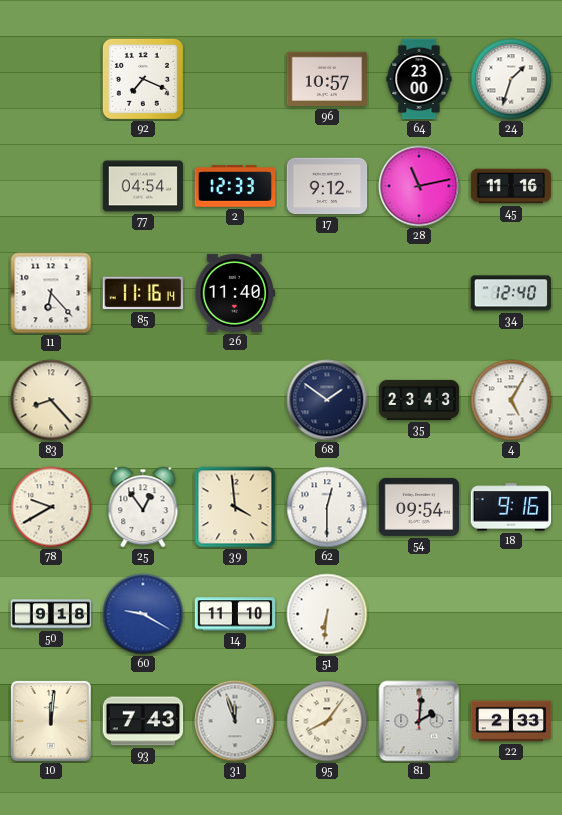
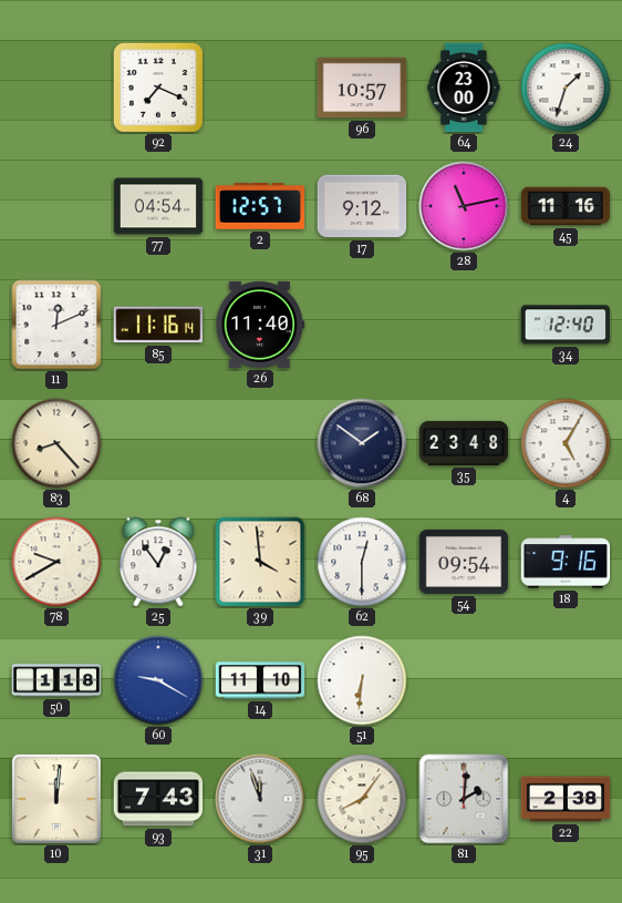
2: 12:33 -> 12:57 (260, 206)
11: 6:23 -> 12:11 (56, 325)
35: 23:43 -> 23:48 (464, 443)
50: 9:18 -> 1:18 (56, 680)
22: 2:33 -> 2:38 (566, 799)
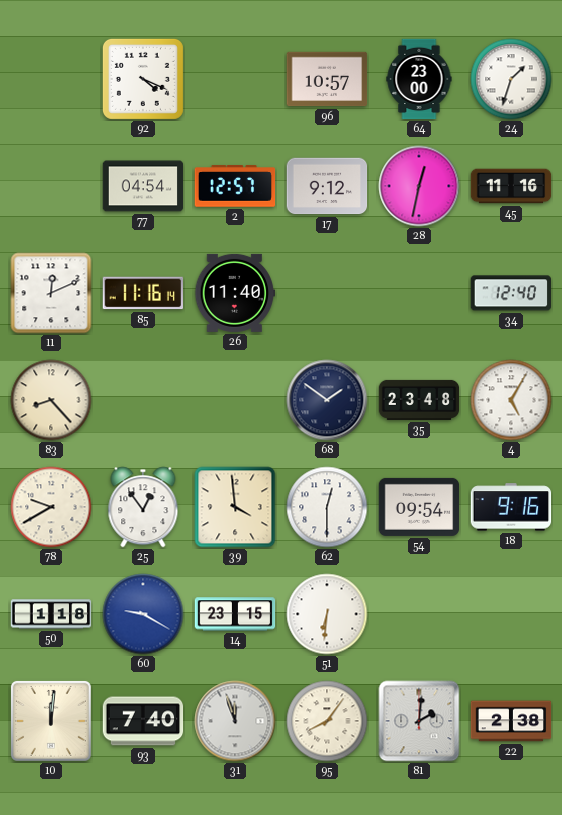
92: 7:19 -> 4:19 (143, 79)
28: 11:13 -> 12:32 (419, 186)
14: 11:10 -> 23:15 (235, 614)
93: 7:43 -> 7:40 (143, 721)
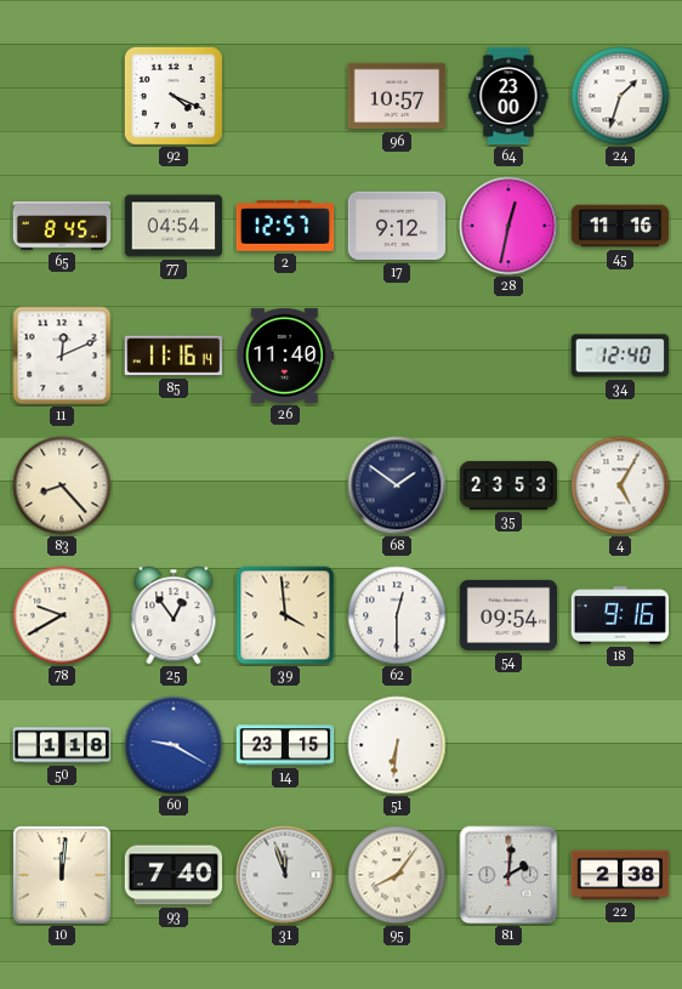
65: none -> 8:45 (62, 227)
35: 23:48 -> 23:53 (508, 485)
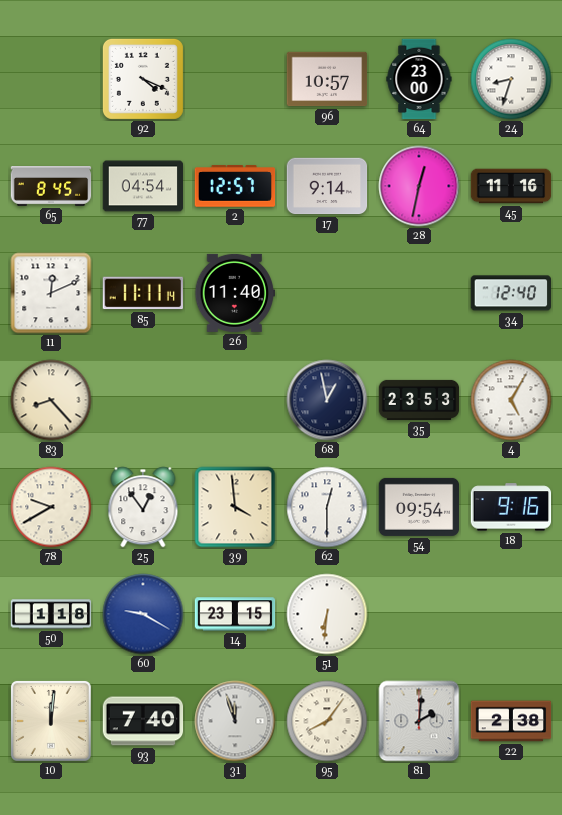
24: 1:33 -> 8:33 (511, 79)
17: 9:12 -> 9:14 (327, 186)
85: 11:16 -> 11:11 (142, 293)
68: 1:51 -> 12:58 (327, 400)
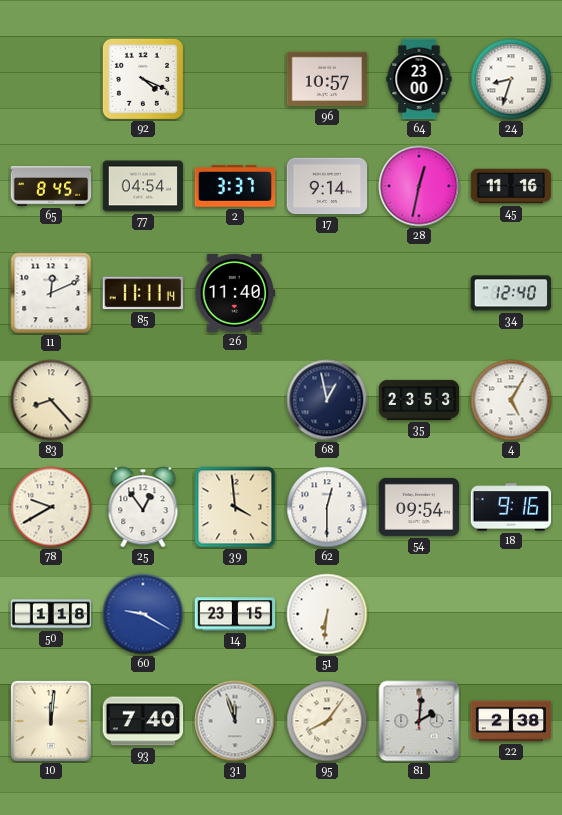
2: 12:57 -> 3:37 (235, 186)
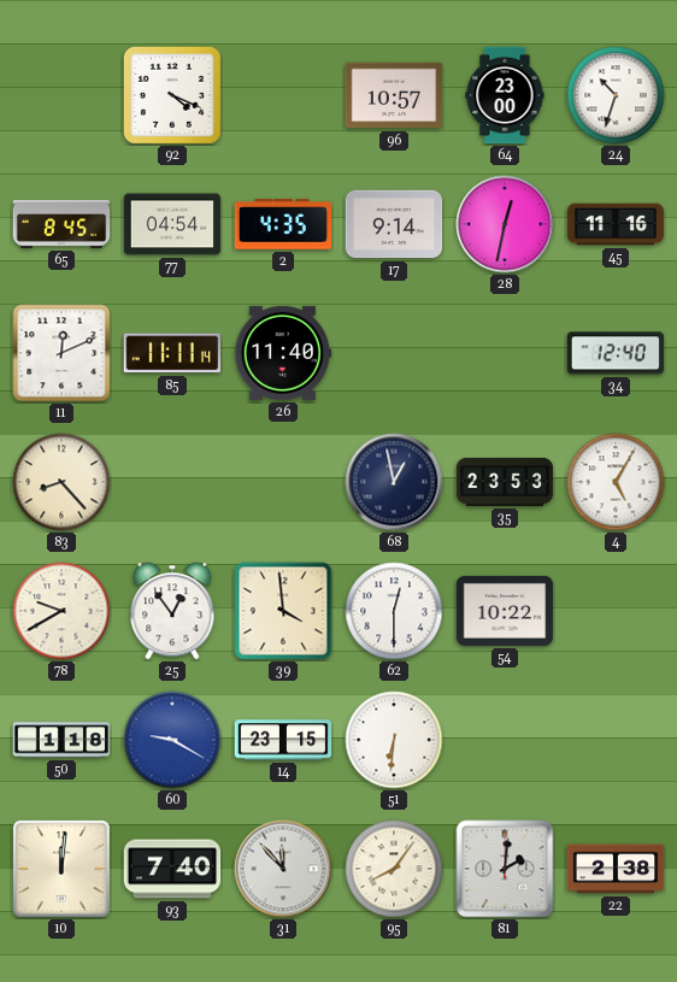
24: 8:33 -> 10:33 (616, 95)
2: 3:37 -> 4:35 (283, 224)
54: 09:54 -> 10:22 (505, 611)
18: 9:16 -> none (511, 507)
31: 11:57 -> 11:53 (283, 869)
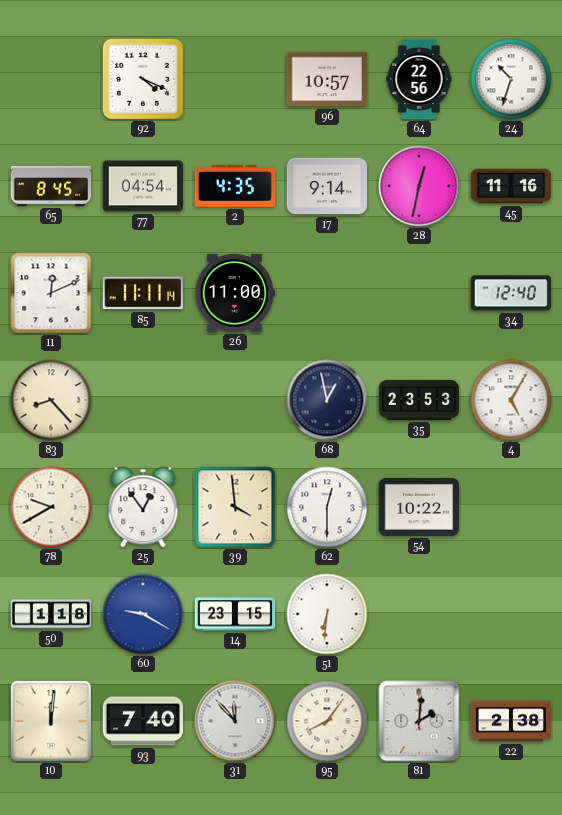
64: 23:00 -> 22:56 (419, 79)
26: 11:40 -> 11:00 (235, 293)
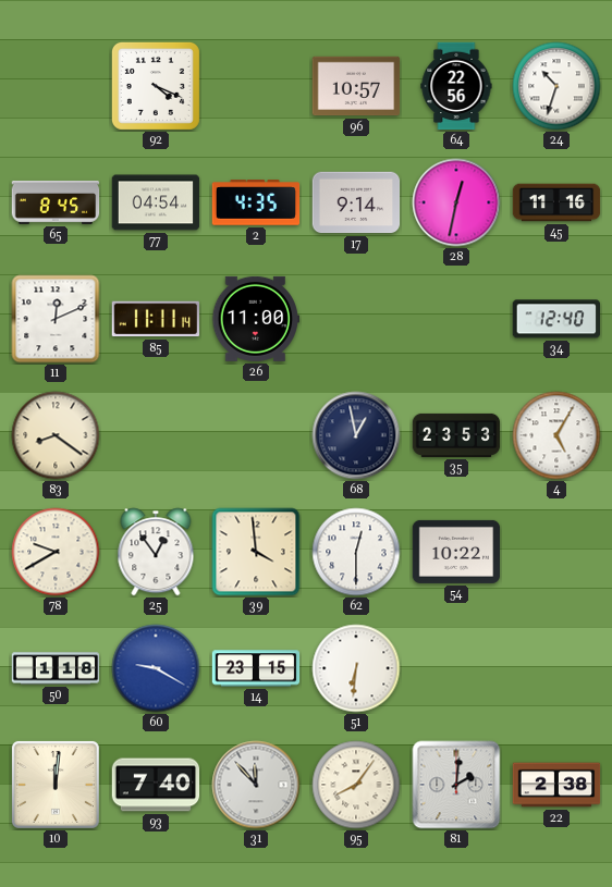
83: 8:23 -> 8:21 (56, 435)
